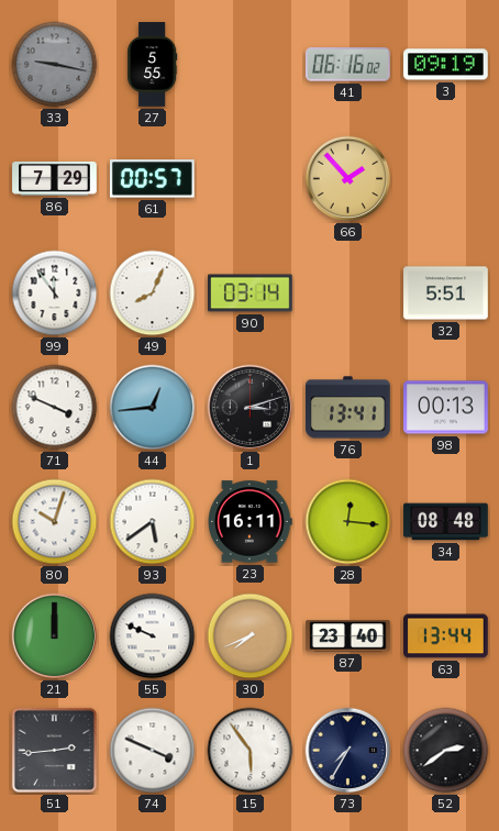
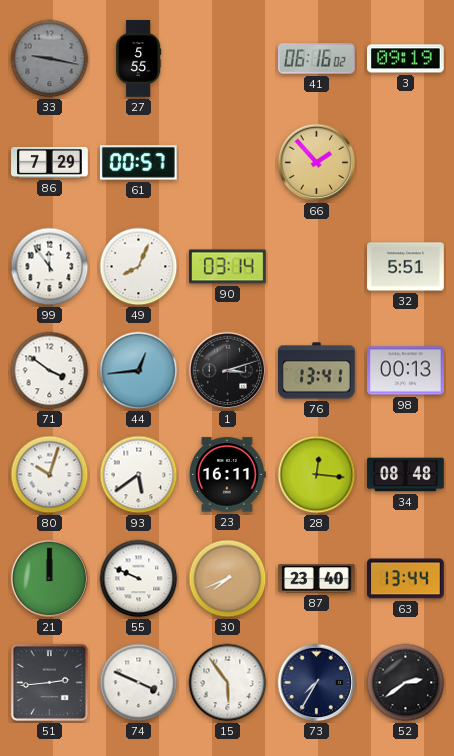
71: 3:49 -> 3:51 (50, 371)
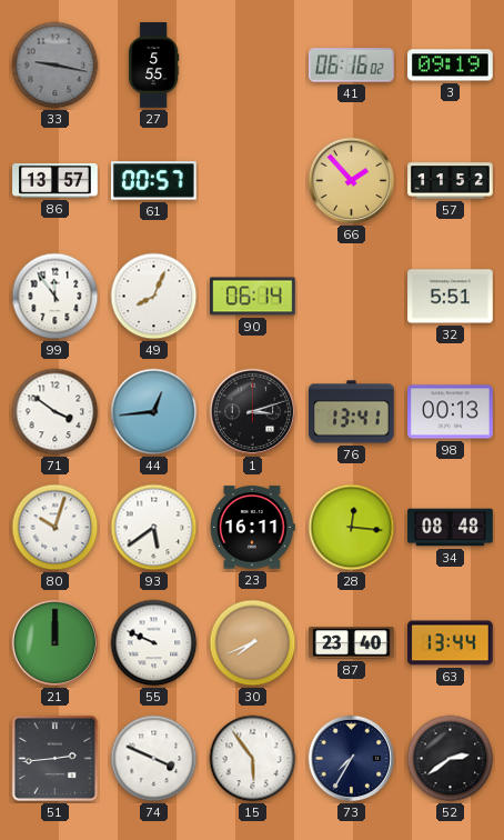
86: 7:29 -> 13:57 (56, 180)
57: none -> 11:52 (451, 181)
90: 03:14 -> 06:14 (253, 297)
